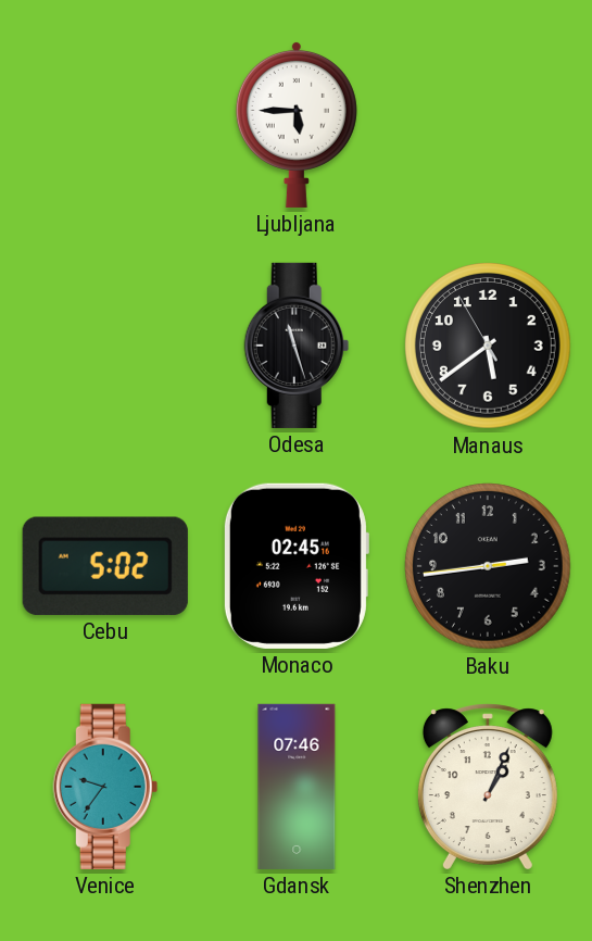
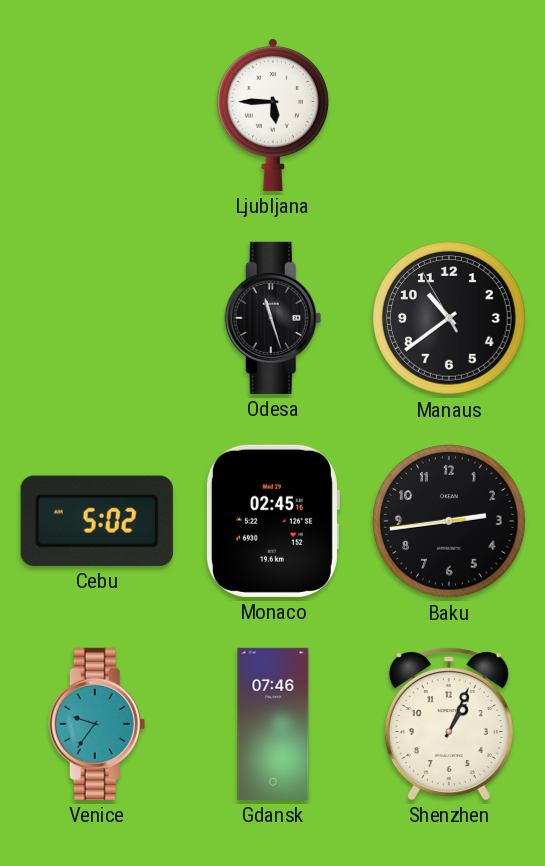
Manaus: 5:38 -> 10:38 (450, 319)
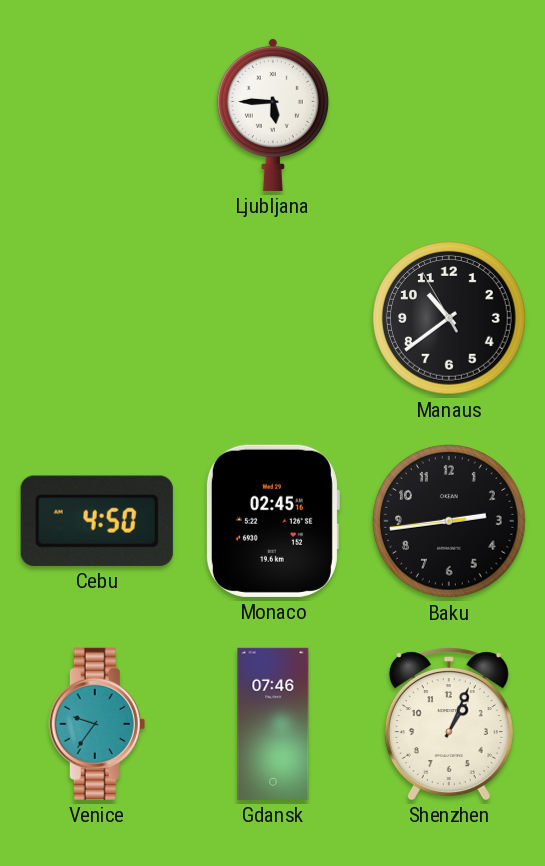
Odesa: 11:27 -> none (273, 318)
Cebu: 5:02 -> 4:50 (97, 521)
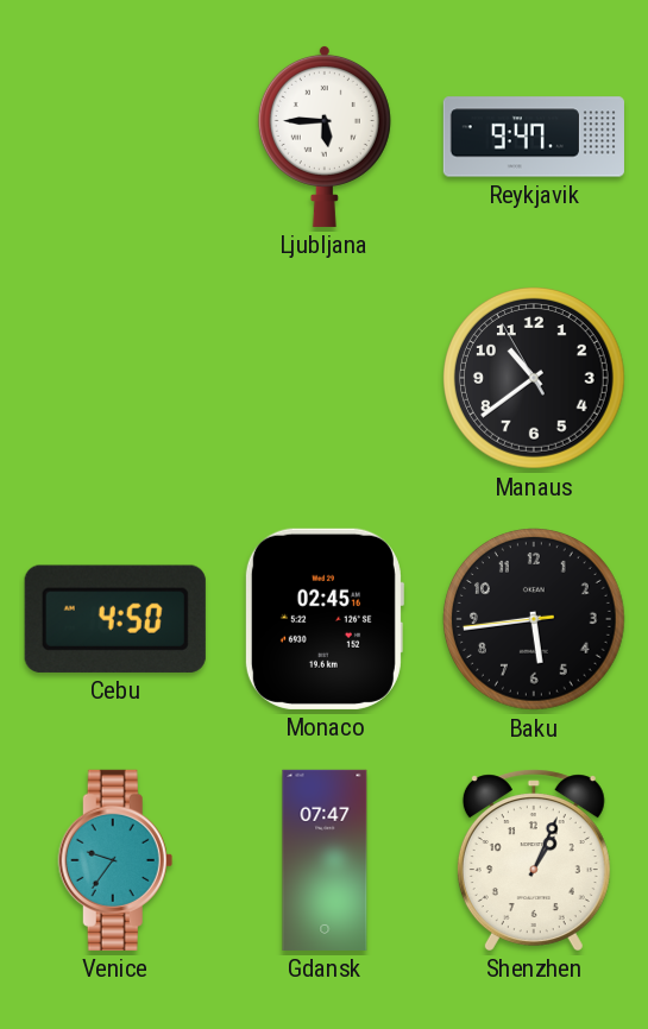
Reykjavik: none -> 9:47 (534, 137)
Baku: 2:43 -> 5:43 (535, 620)
Gdansk: 07:46 -> 07:47 (325, 860)
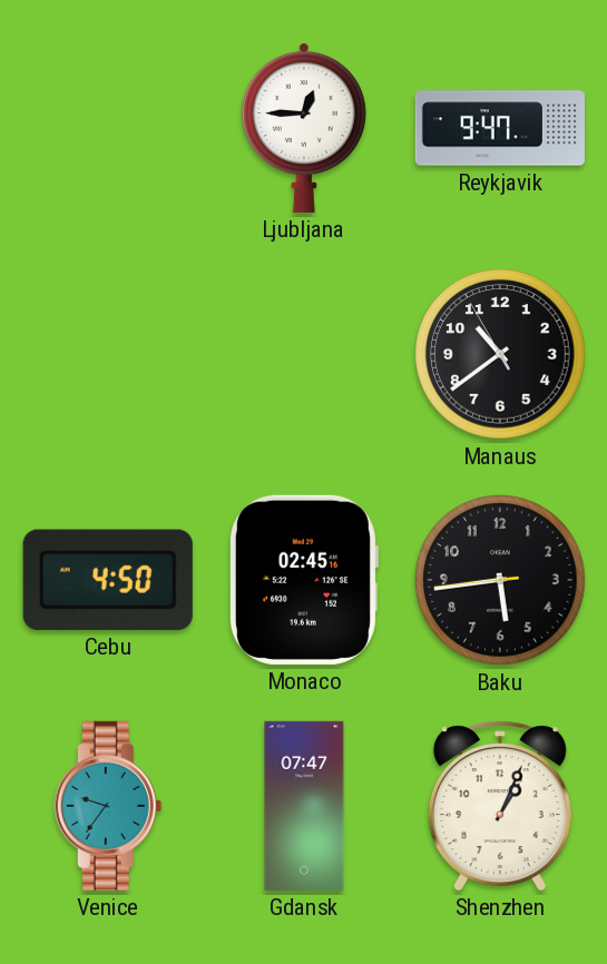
Ljubljana: 5:45 -> 12:45 (304, 127)
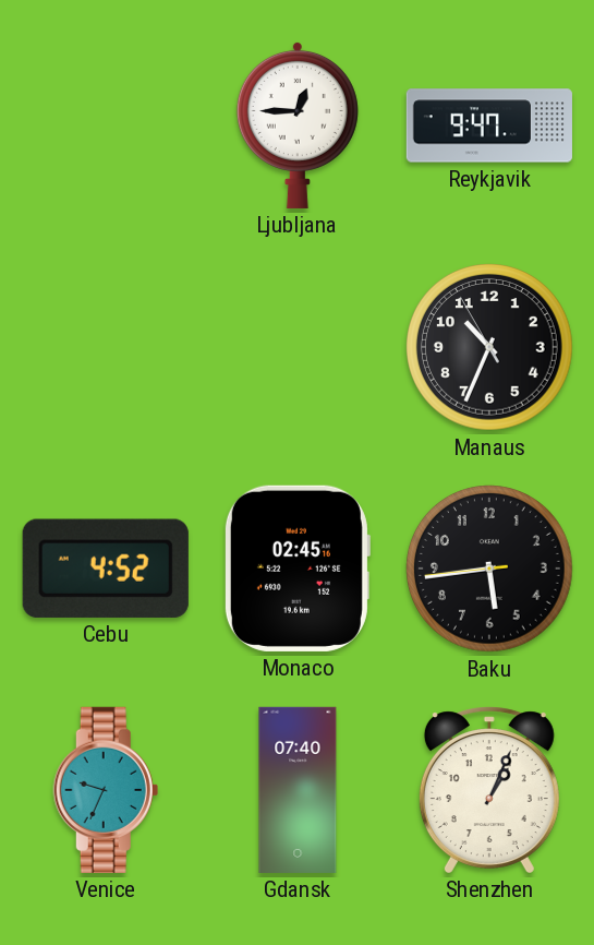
Manaus: 10:38 -> 10:33 (490, 348)
Cebu: 4:50 -> 4:52 (106, 569)
Venice: 9:36 -> 9:34 (106, 790)
Gdansk: 07:47 -> 07:40 (298, 790)
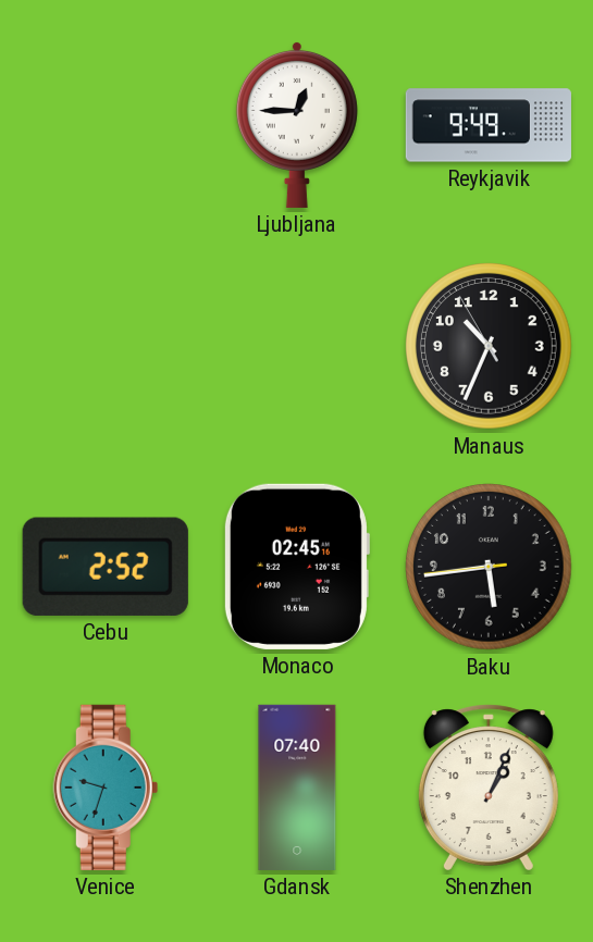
Reykjavik: 9:47 -> 9:49 (489, 125)
Cebu: 4:52 -> 2:52 (106, 567)
Venice: 9:34 -> 9:33 (106, 788)
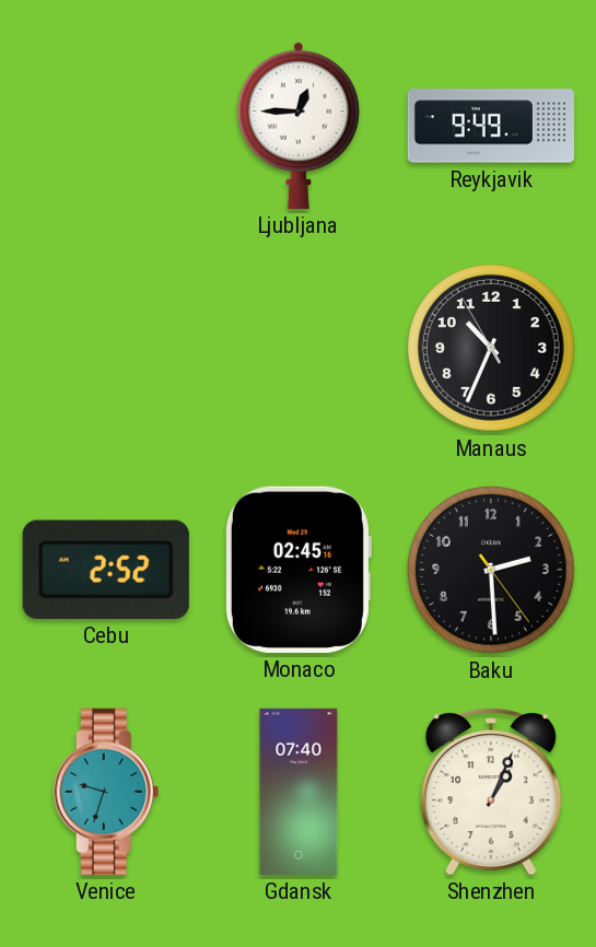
Baku: 5:43 -> 2:29 (492, 571)
